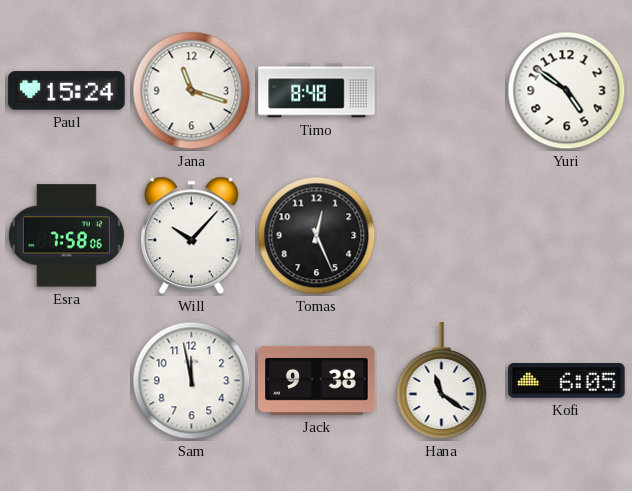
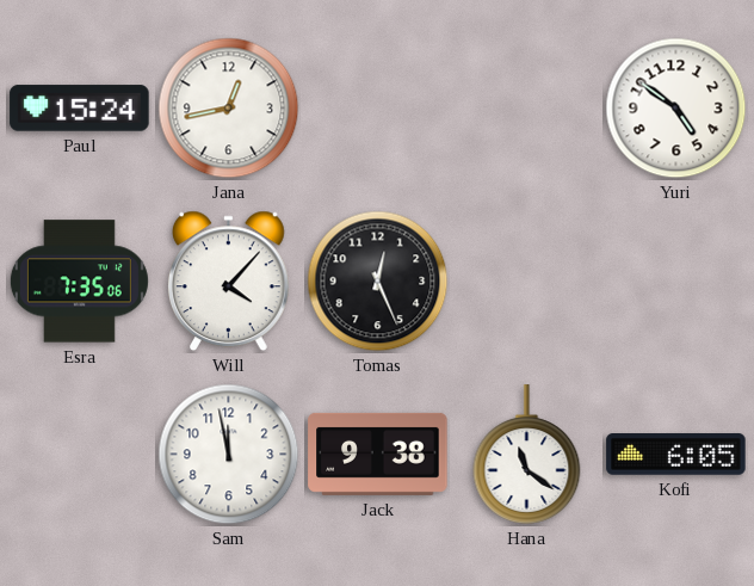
Jana: 11:18 -> 12:43 (229, 109)
Timo: 8:48 -> none (317, 91)
Esra: 7:58 -> 7:35 (79, 282)
Will: 10:07 -> 4:07 (228, 282)
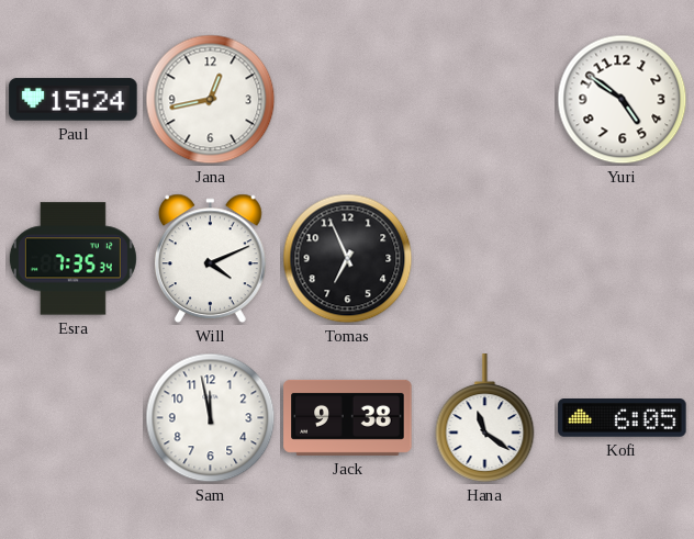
Esra: 7:35:06 -> 7:35:34 (72, 259)
Will: 4:07 -> 4:11 (210, 259)
Tomas: 12:26 -> 6:56 (348, 259)
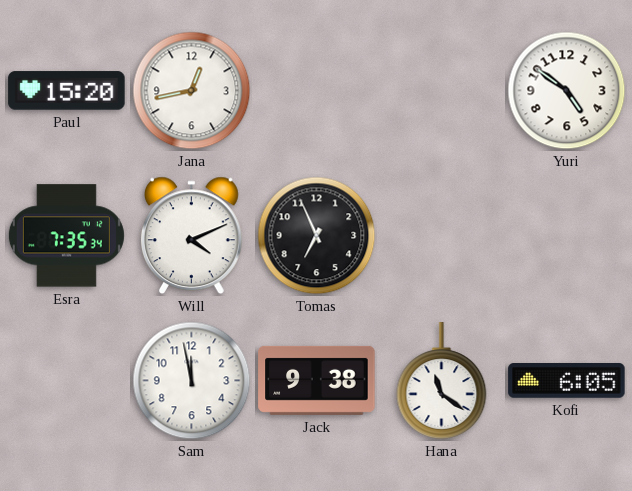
Paul: 15:24 -> 15:20 (67, 91)
